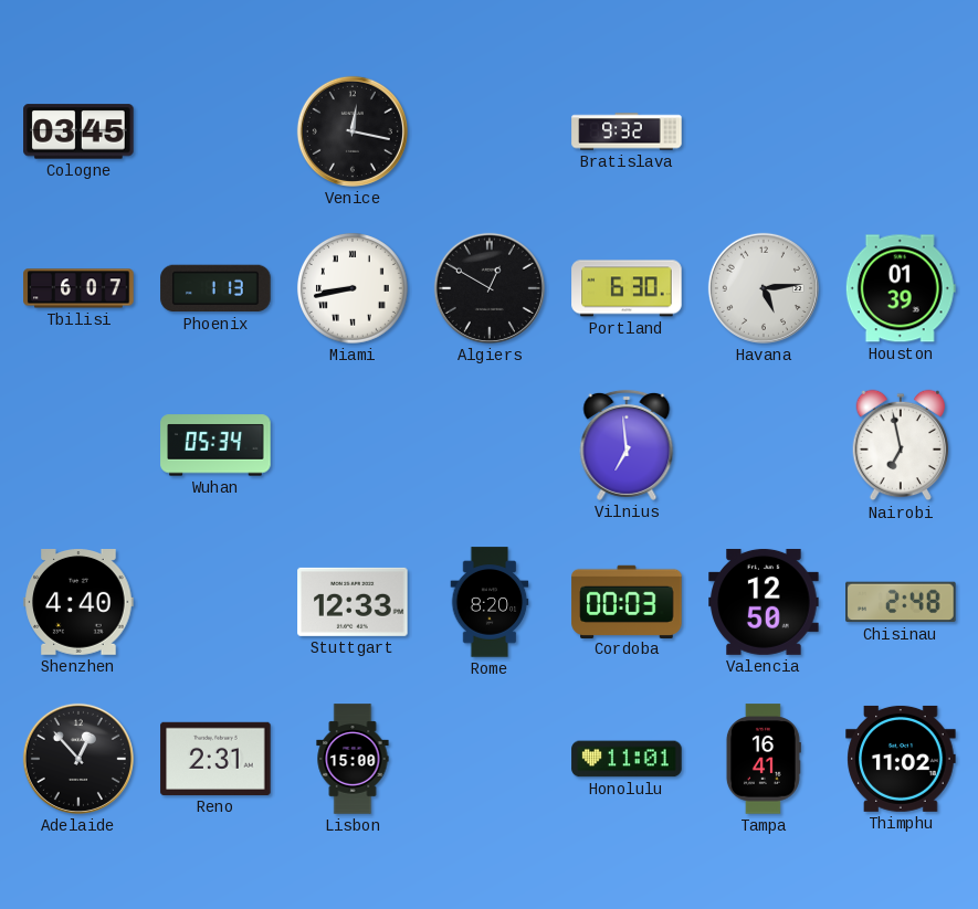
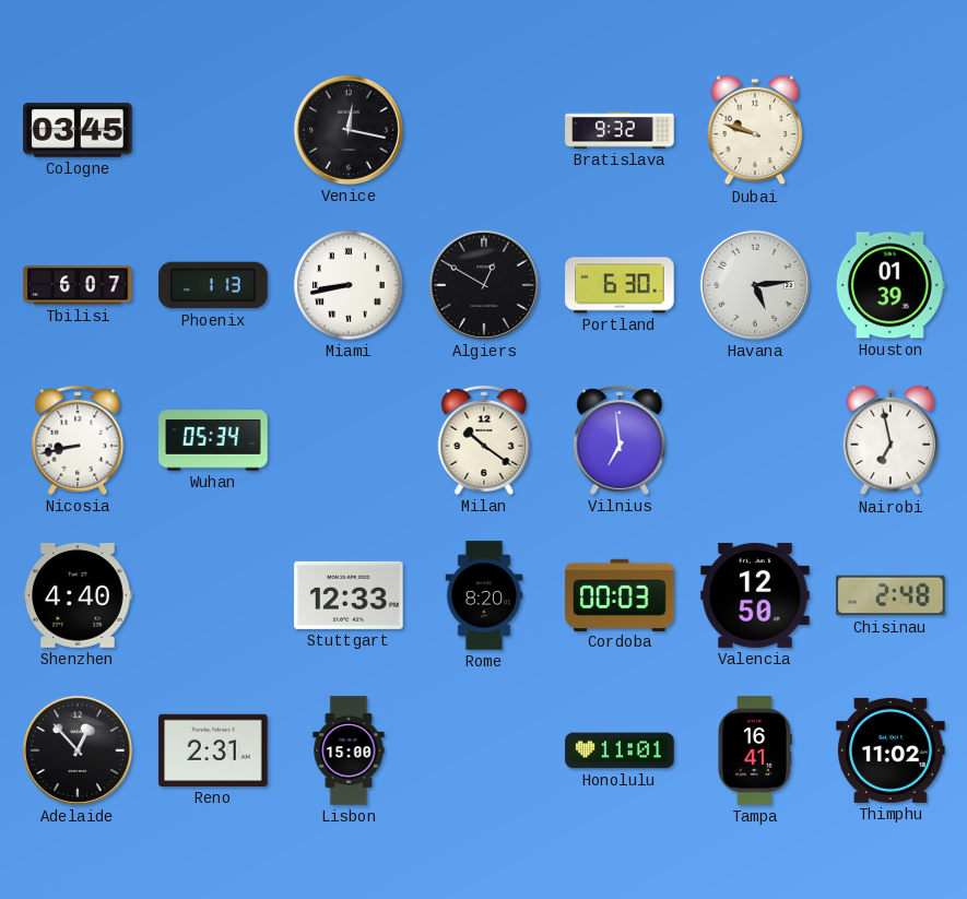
Dubai: none -> 9:48 (755, 130)
Nicosia: none -> 8:43 (78, 440)
Milan: none -> 10:21 (484, 440)
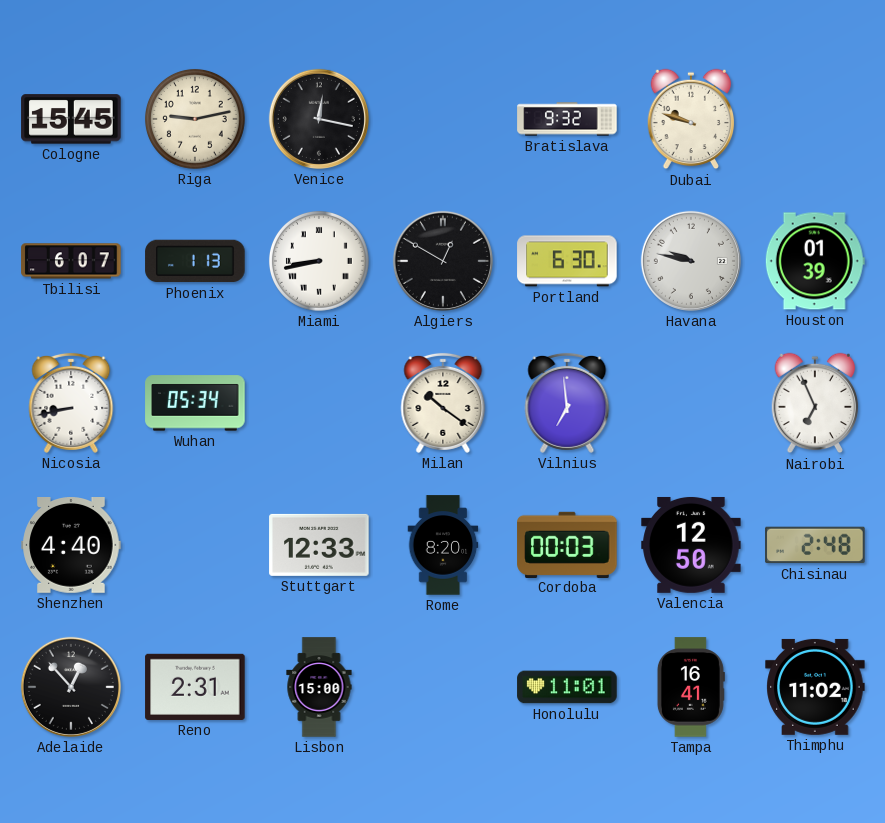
Cologne: 03:45 -> 15:45 (71, 119)
Riga: none -> 9:13 (195, 119)
Havana: 5:14 -> 9:47 (691, 261)
Nairobi: 6:58 -> 6:56 (815, 403)
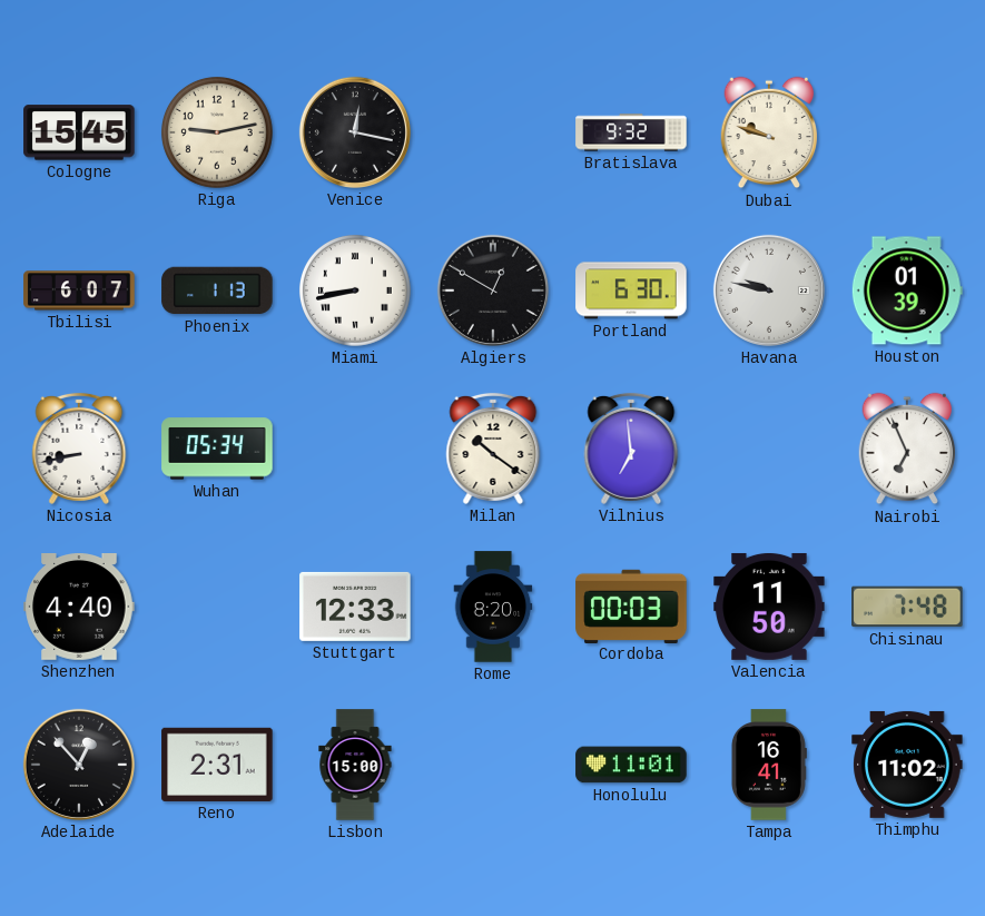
Valencia: 12:50 -> 11:50 (769, 607)
Chisinau: 2:48 -> 7:48 (907, 607)
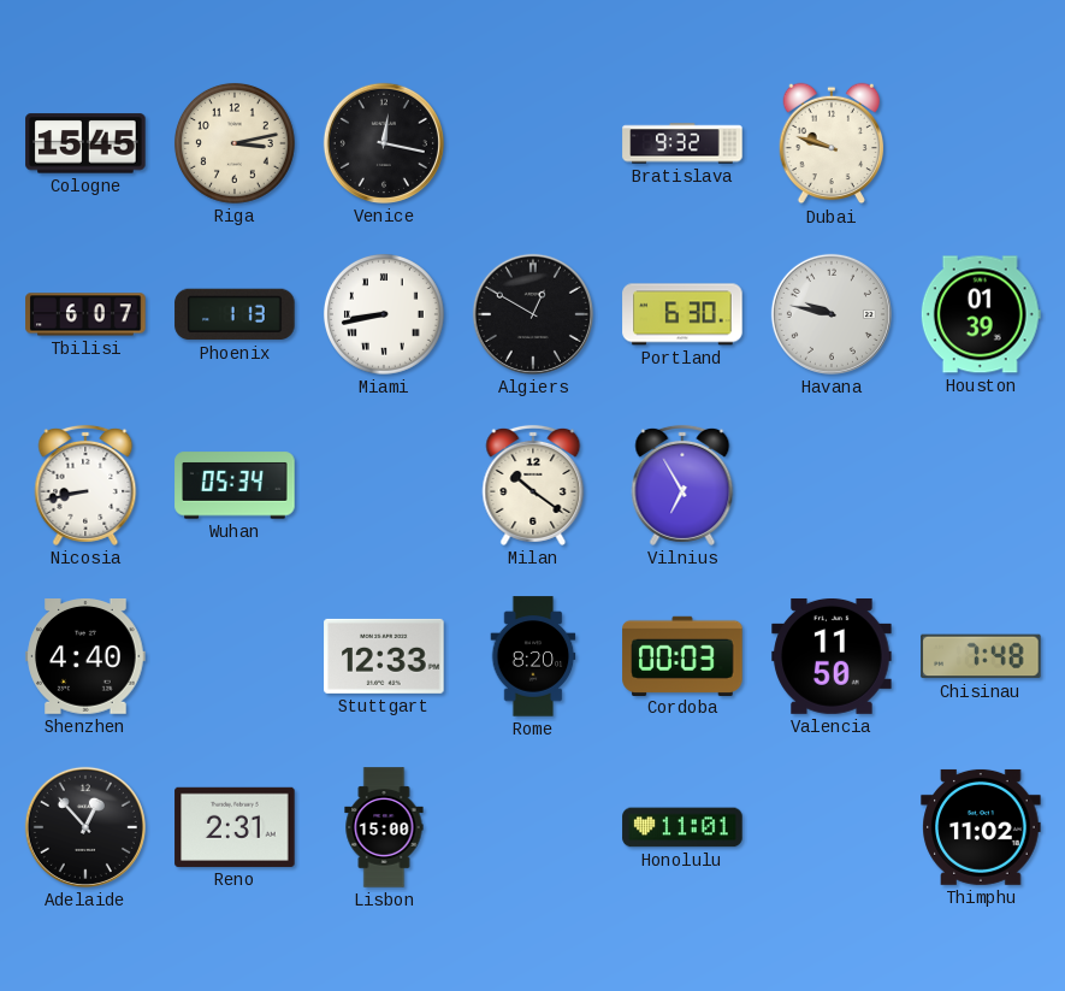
Riga: 9:13 -> 3:13 (235, 143)
Vilnius: 6:59 -> 6:55 (682, 485)
Nairobi: 6:56 -> none (907, 449)
Tampa: 16:41 -> none (768, 765)
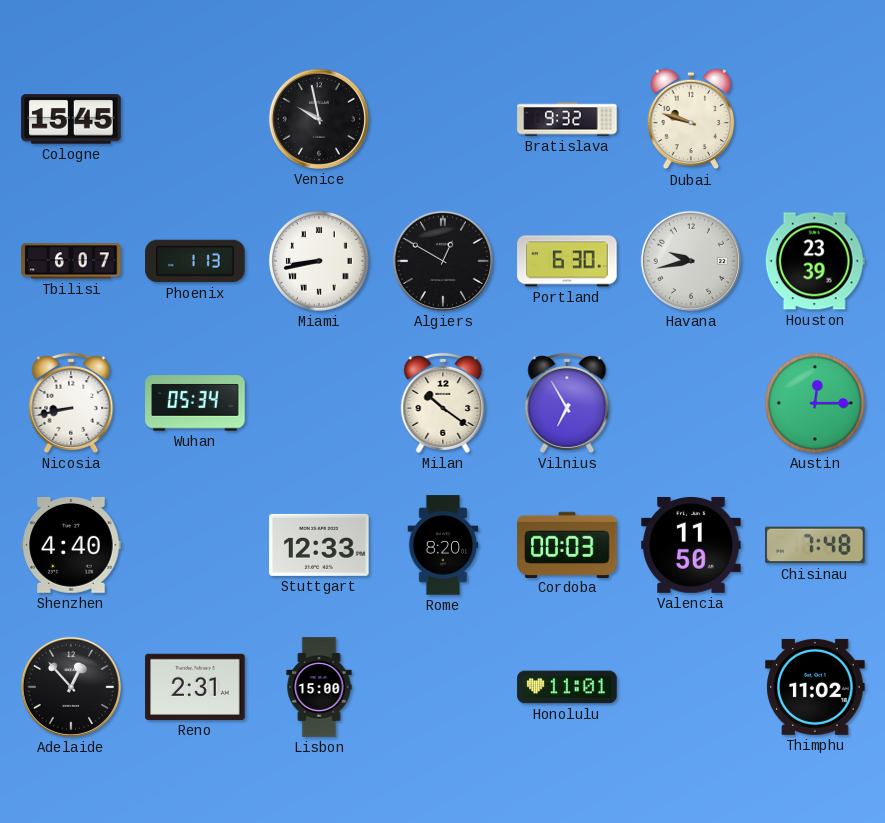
Riga: 3:13 -> none (235, 143)
Venice: 12:17 -> 9:58 (319, 119)
Havana: 9:47 -> 9:43 (691, 261)
Houston: 01:39 -> 23:39 (815, 261)
Austin: none -> 12:15 (815, 403)
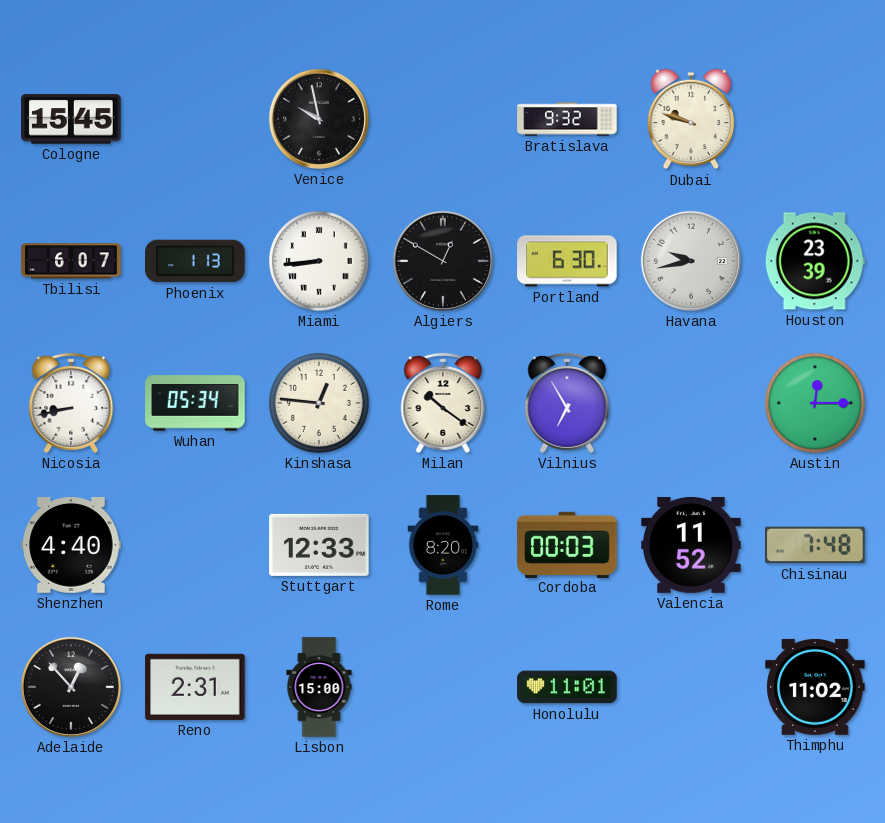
Miami: 8:43 -> 8:44 (319, 261)
Kinshasa: none -> 12:46 (319, 403)
Valencia: 11:50 -> 11:52 (691, 545)
